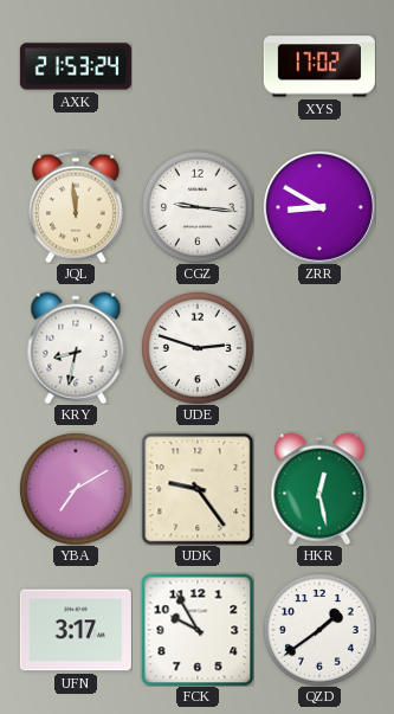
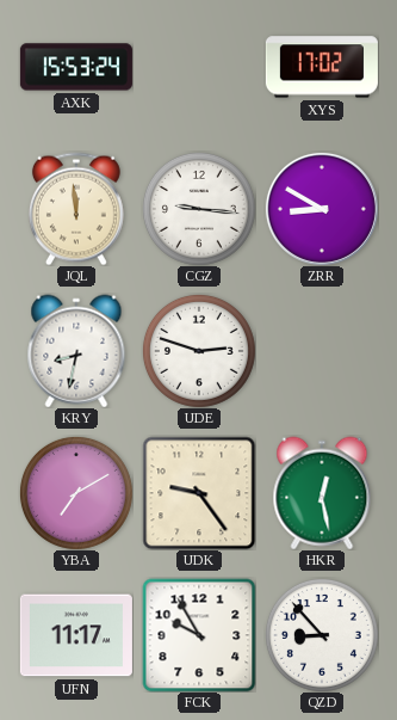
AXK: 21:53 -> 15:53 (76, 67)
UFN: 3:17 -> 11:17 (76, 635)
QZD: 1:39 -> 8:53 (322, 635)
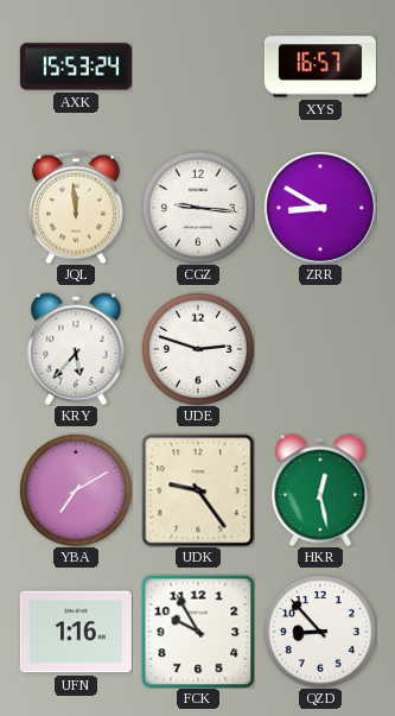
XYS: 17:02 -> 16:57 (320, 66)
KRY: 8:32 -> 5:37 (76, 349)
UFN: 11:17 -> 1:16 (76, 632)
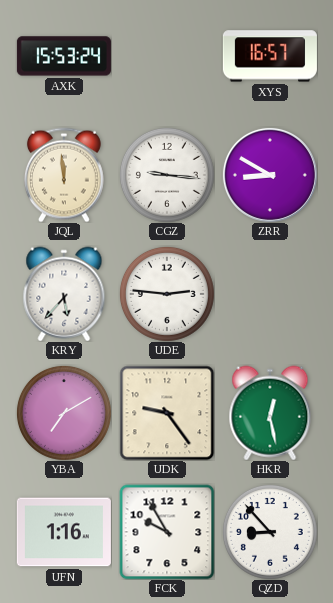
UDE: 2:48 -> 2:46 (167, 294)
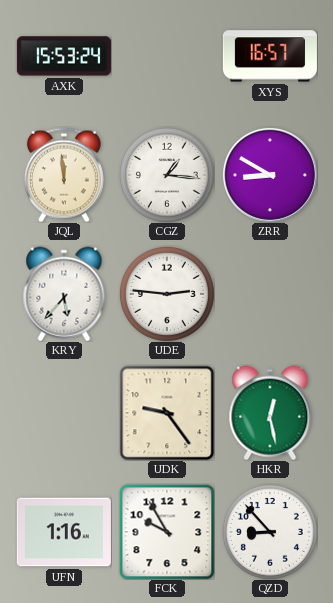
CGZ: 9:16 -> 1:16 (167, 175)
YBA: 7:10 -> none (64, 413)
